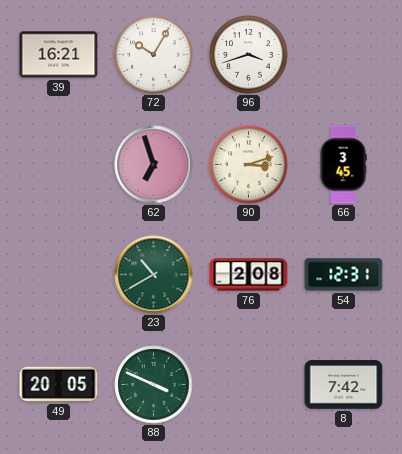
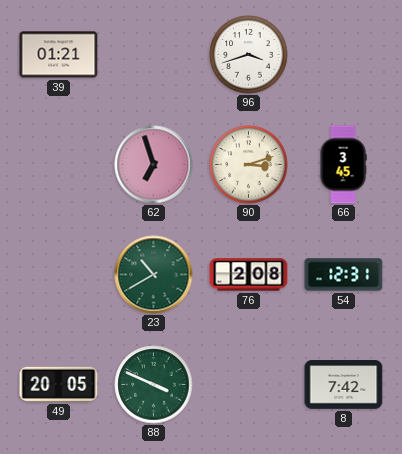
39: 16:21 -> 01:21 (59, 55)
72: 10:05 -> none (154, 55)
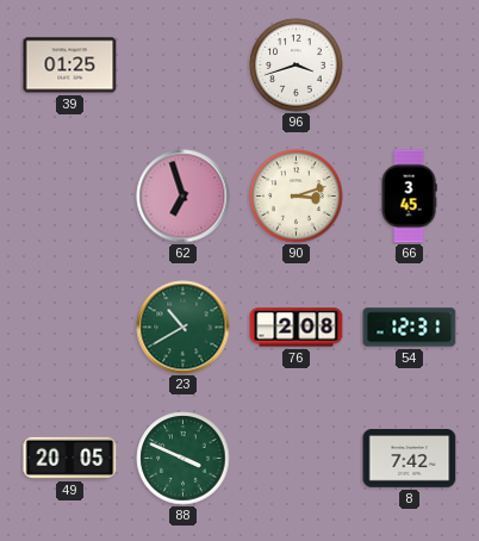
39: 01:21 -> 01:25 (70, 66)
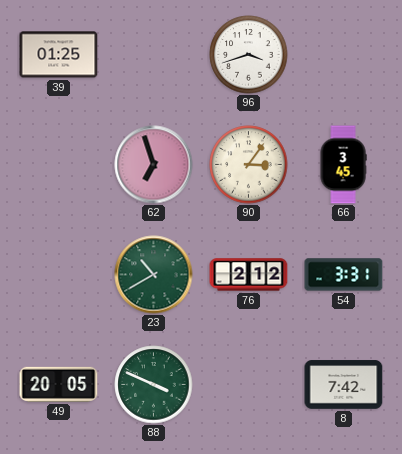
90: 3:12 -> 3:06 (249, 165)
76: 2:08 -> 2:12 (249, 275)
54: 12:31 -> 3:31 (344, 275)
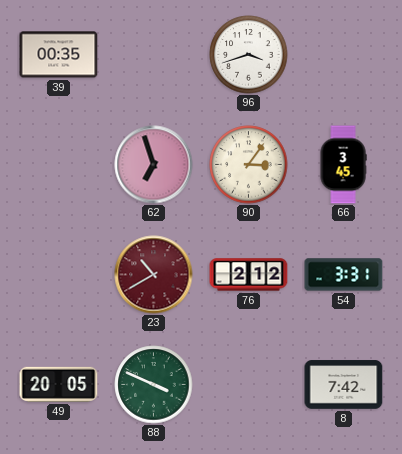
39: 01:25 -> 00:35 (59, 55)
23 dial: green -> burgundy (154, 275)
